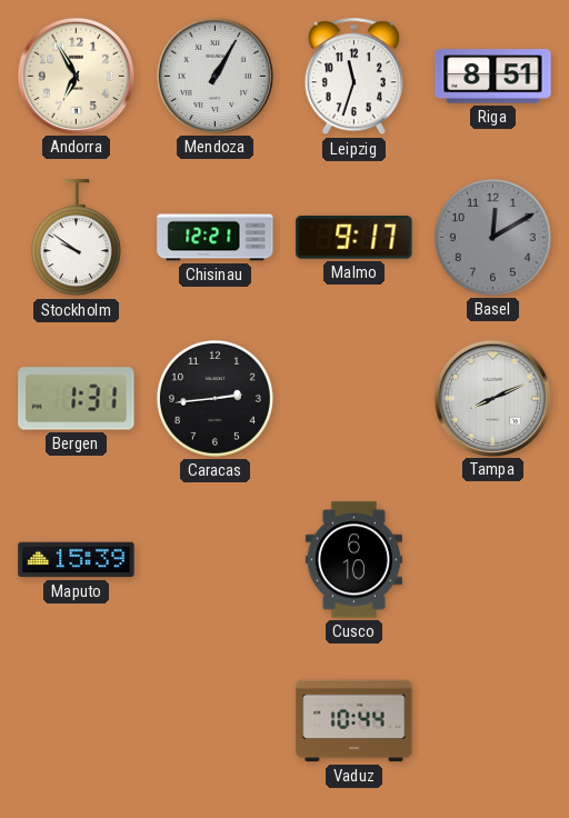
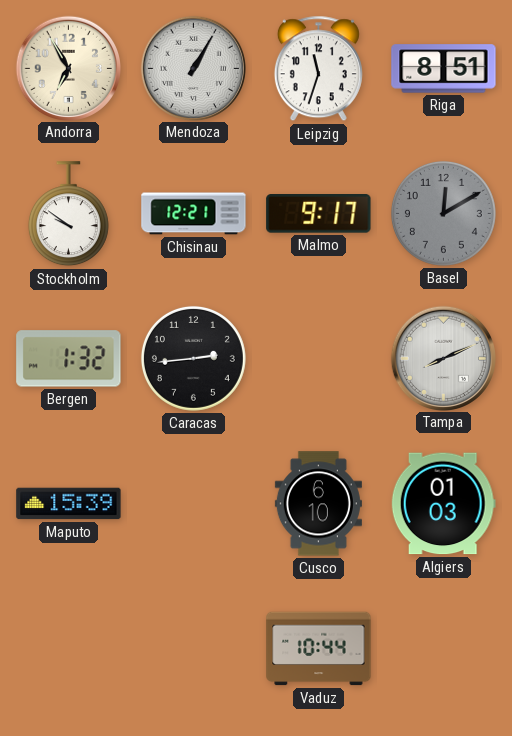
Bergen: 1:31 -> 1:32 (69, 359)
Algiers: none -> 01:03 (443, 504)
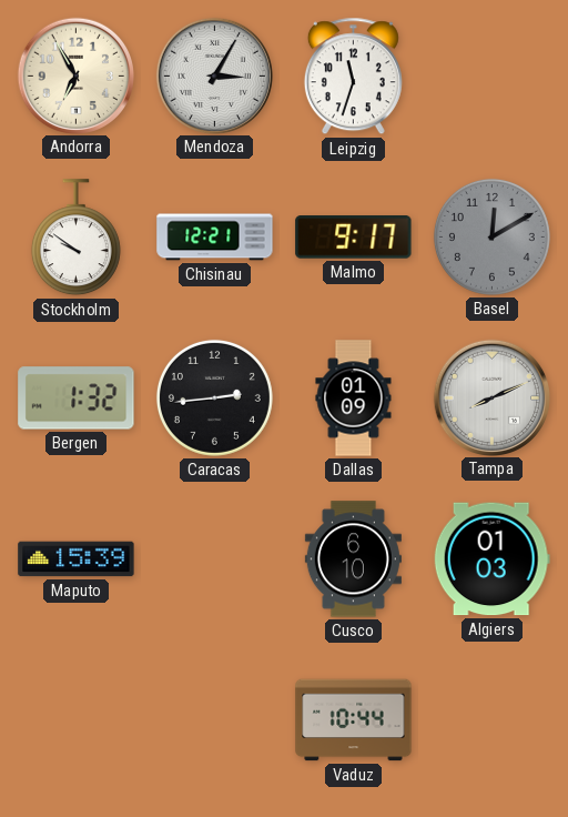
Mendoza: 1:05 -> 3:05 (214, 75)
Riga: 8:51 -> none (444, 69)
Dallas: none -> 01:09 (354, 399)
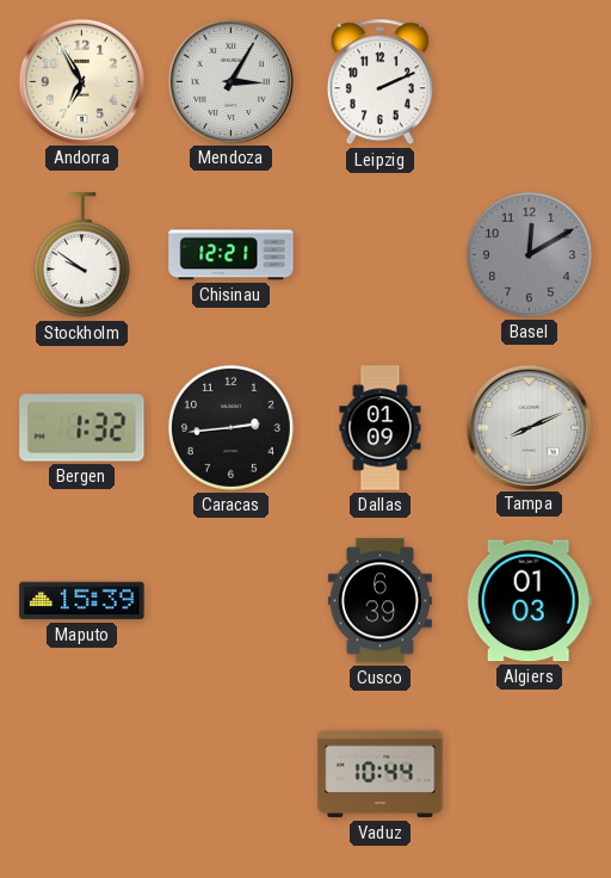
Leipzig: 11:33 -> 2:11 (379, 82)
Malmo: 9:17 -> none (354, 238)
Cusco: 6:10 -> 6:39 (379, 601)
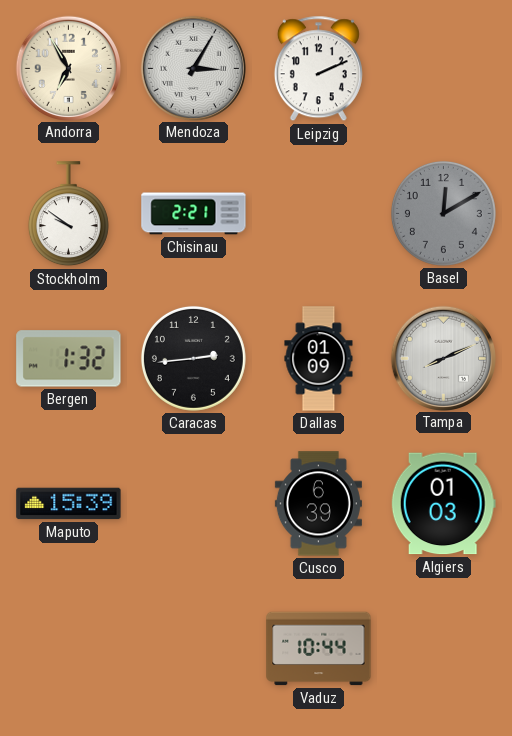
Chisinau: 12:21 -> 2:21 (194, 214)
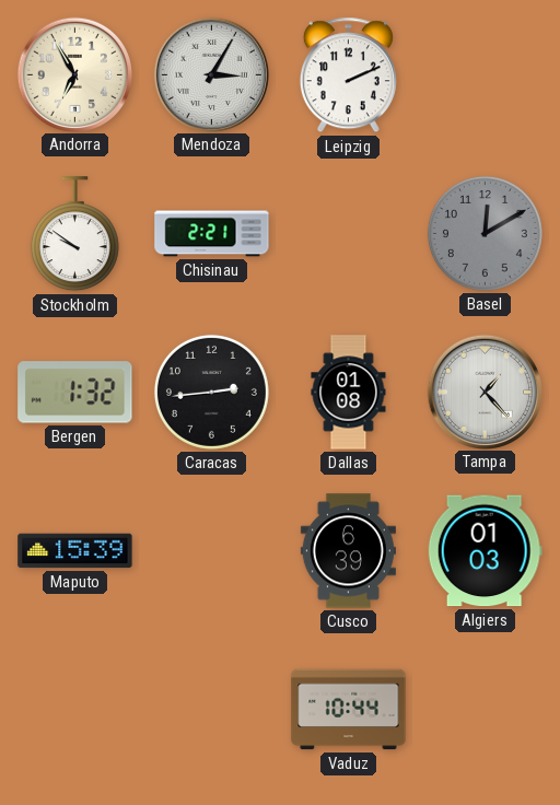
Dallas: 01:09 -> 01:08 (349, 393)
Tampa: 8:11 -> 1:23 (485, 392)
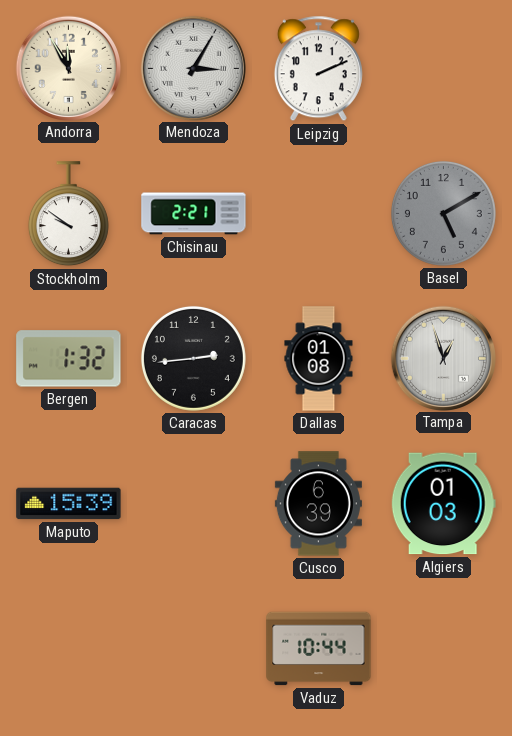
Andorra: 6:55 -> 11:55 (68, 68)
Basel: 12:10 -> 5:10 (443, 213)
Tampa: 1:23 -> 12:57 (443, 358)
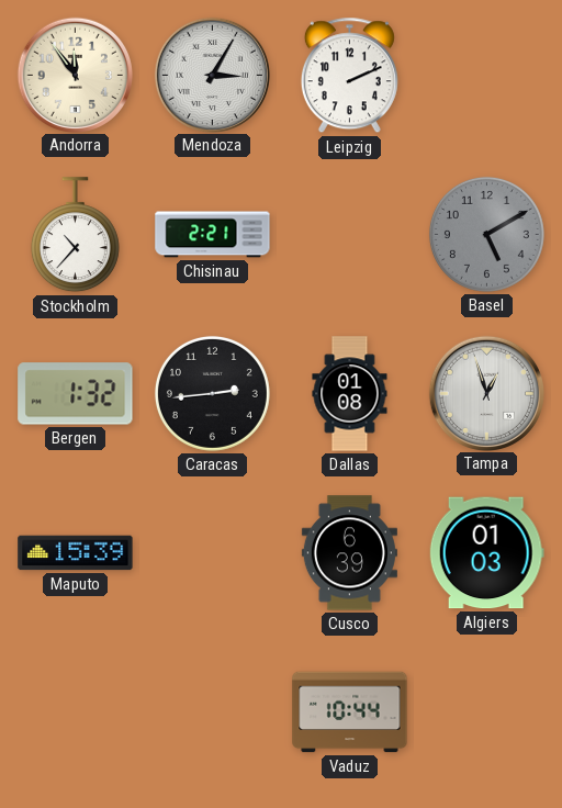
Andorra: 11:55 -> 11:54 (75, 75)
Stockholm: 9:51 -> 10:37 (75, 235)
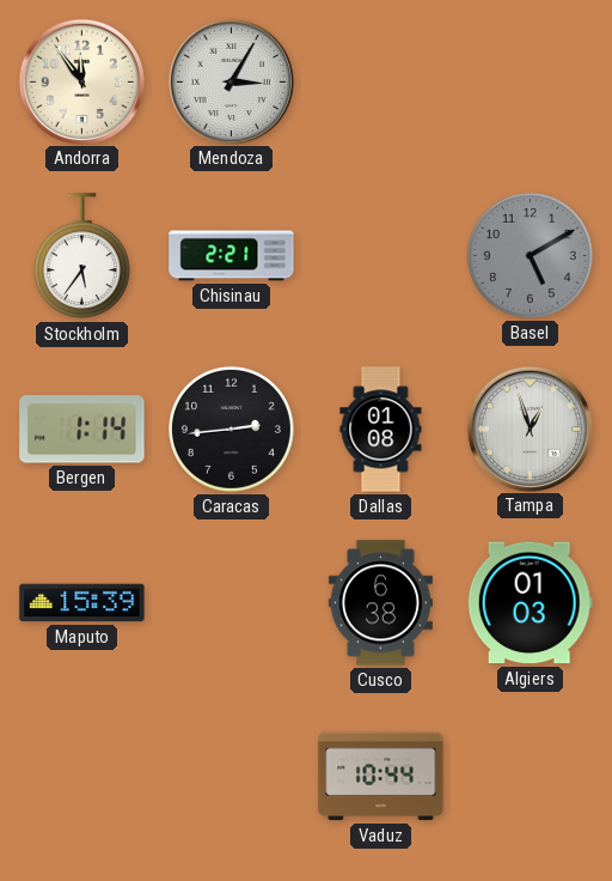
Leipzig: 2:11 -> none (349, 76)
Stockholm: 10:37 -> 5:36 (81, 256)
Bergen: 1:32 -> 1:14 (82, 430)
Cusco: 6:39 -> 6:38 (380, 603)
